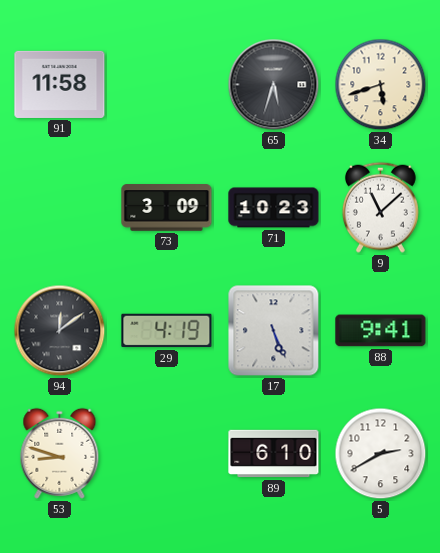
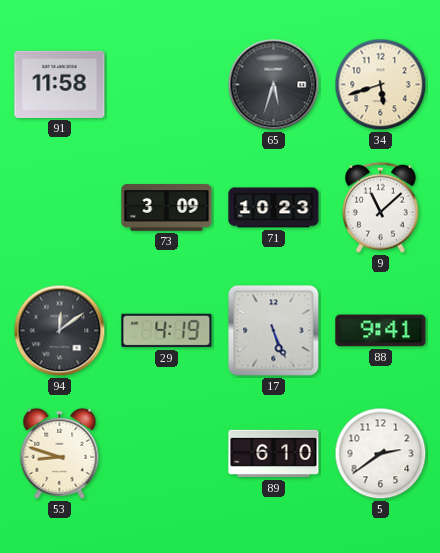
5: 2:40 -> 2:39 (381, 454)
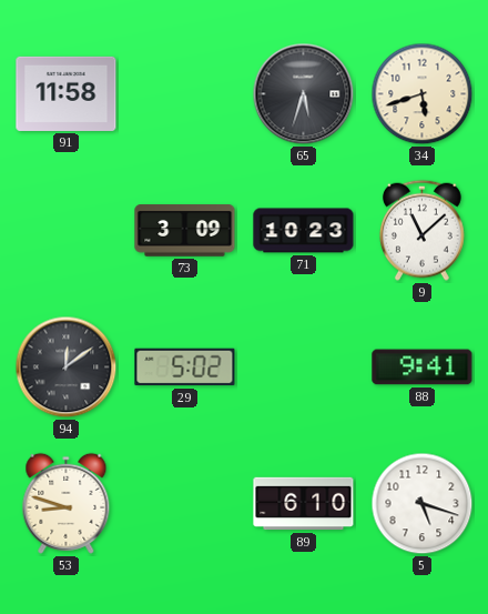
29: 4:19 -> 5:02 (185, 368)
17: 5:26 -> none (274, 331)
5: 2:39 -> 5:18 (423, 504)
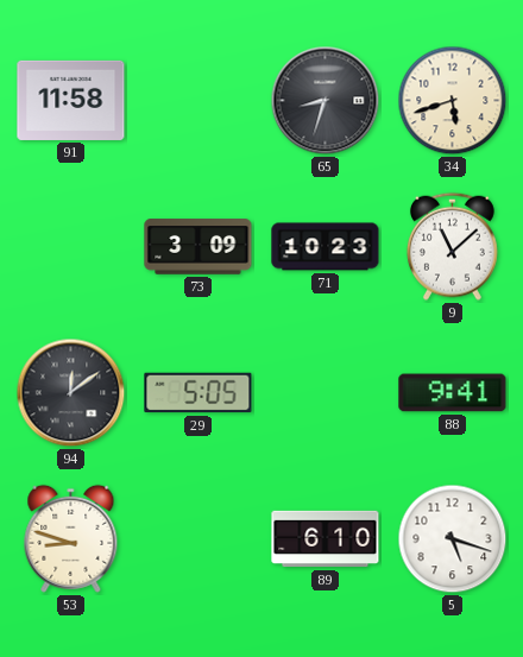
65: 5:33 -> 8:33 (326, 101)
29: 5:02 -> 5:05 (199, 393)
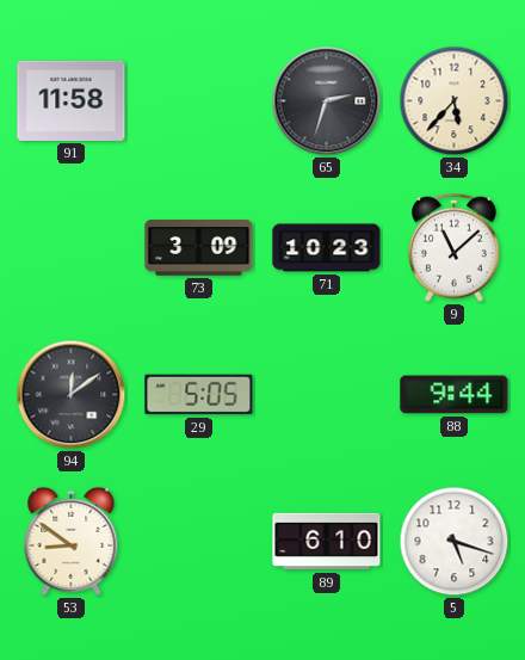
65: 8:33 -> 2:33 (327, 101)
34: 5:42 -> 5:37 (455, 101)
88: 9:41 -> 9:44 (455, 395)
53: 8:48 -> 8:51 (72, 541)
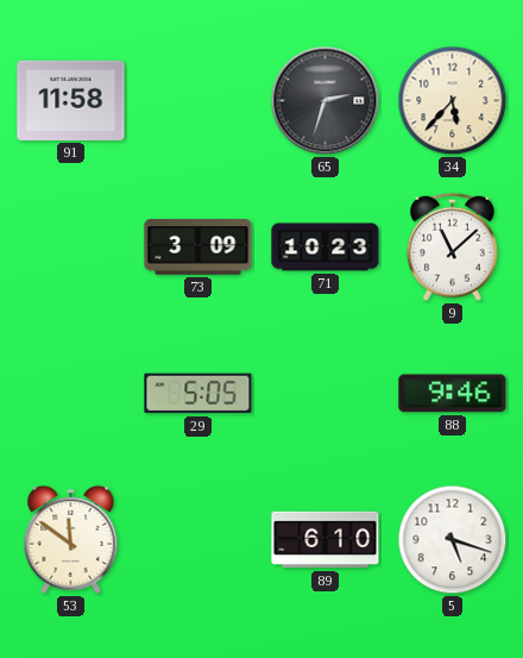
94: 12:09 -> none (72, 395)
88: 9:44 -> 9:46 (453, 394)
53: 8:51 -> 11:51 (71, 539)
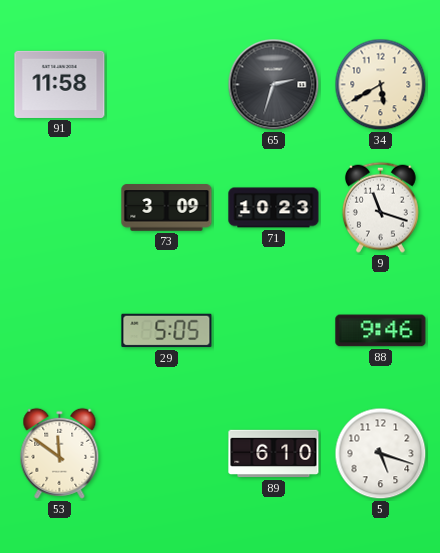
34: 5:37 -> 5:40 (381, 85)
9: 11:08 -> 11:18 (380, 207)
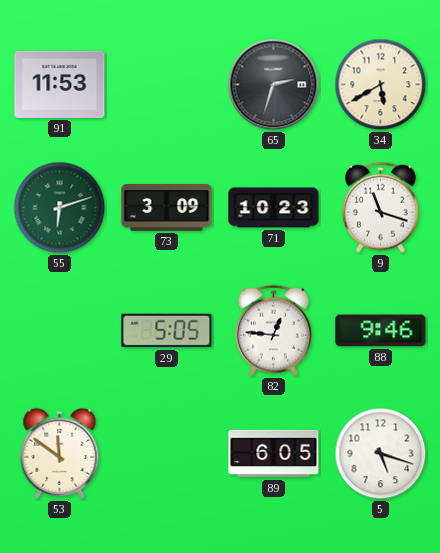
91: 11:58 -> 11:53 (60, 84)
55: none -> 6:12 (60, 208)
82: none -> 12:46 (273, 330)
89: 6:10 -> 6:05 (274, 454)
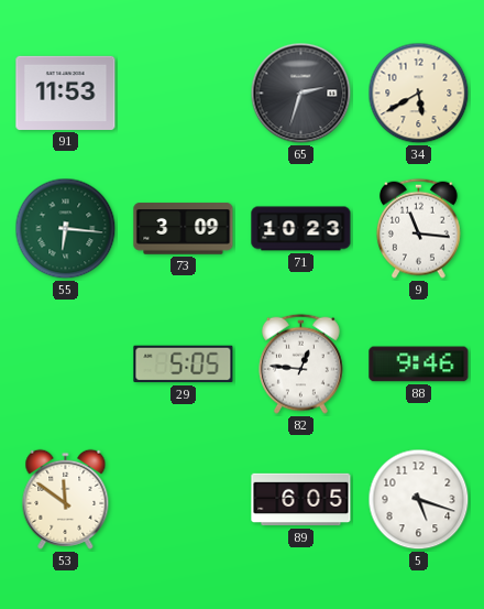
55: 6:12 -> 6:16 (66, 229)
9: 11:18 -> 11:16 (418, 228)
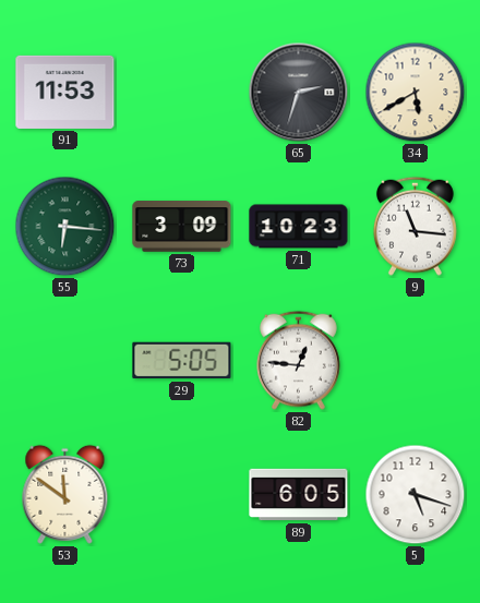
88: 9:46 -> none (419, 365)
